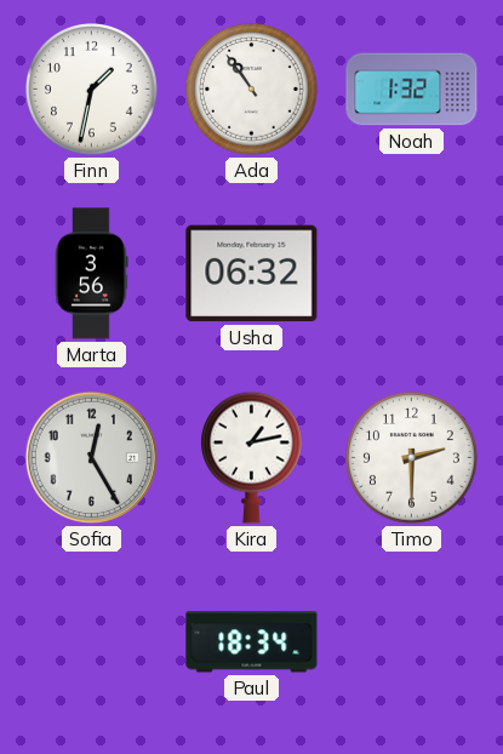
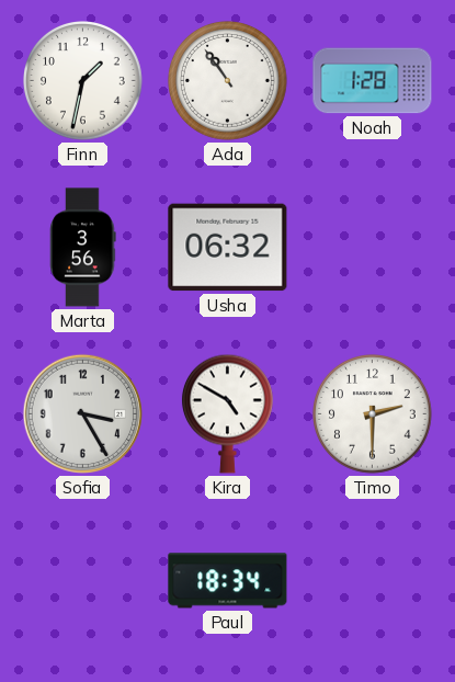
Noah: 1:32 -> 1:28 (373, 81)
Sofia: 12:25 -> 3:25 (82, 413)
Kira: 1:13 -> 4:50 (227, 413)
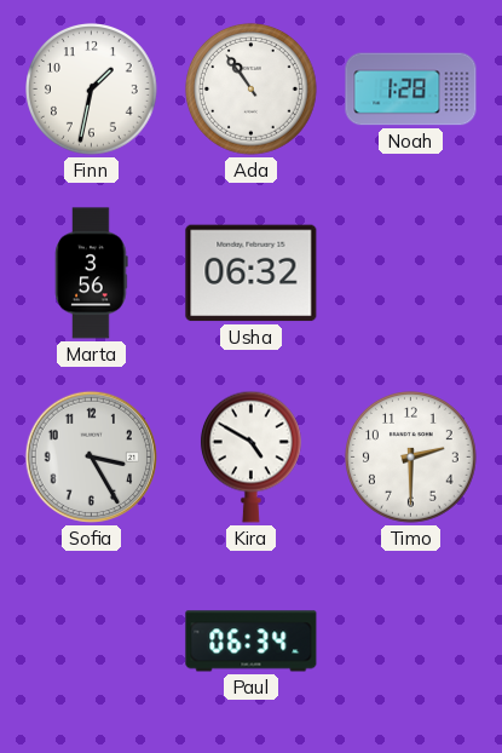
Paul: 18:34 -> 06:34 (252, 642)
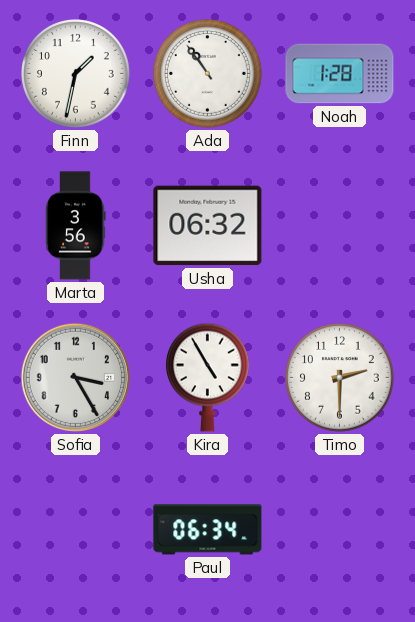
Kira: 4:50 -> 4:55 (207, 377)
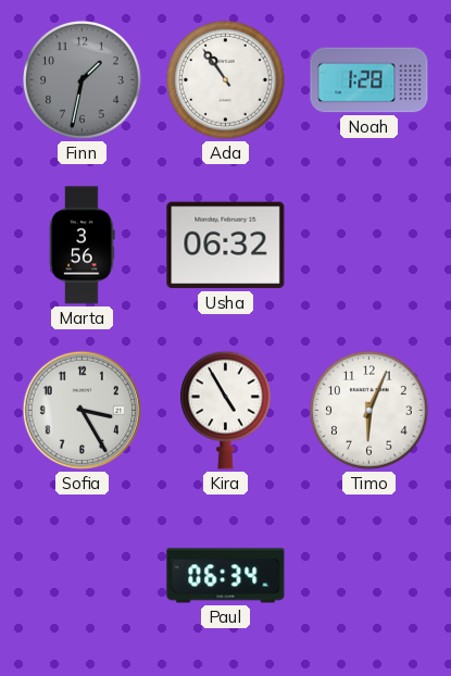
Finn dial: white -> grey (83, 80)
Timo: 2:30 -> 6:04 (369, 411)
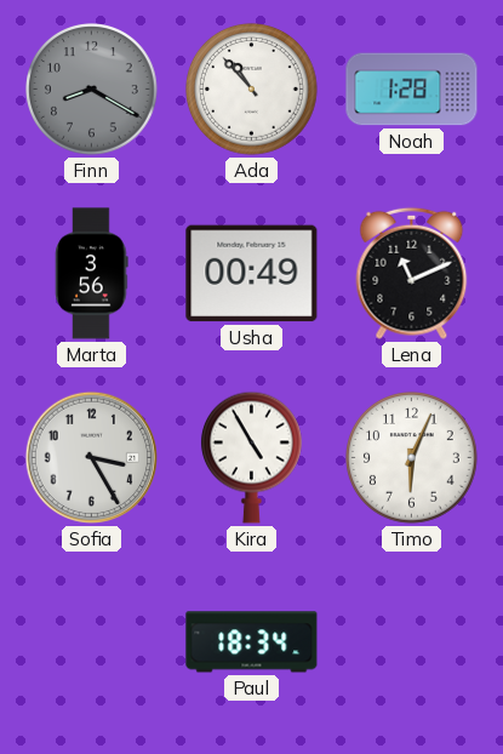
Finn: 1:32 -> 8:20 (92, 90)
Ada: 10:54 -> 10:53 (252, 90)
Usha: 06:32 -> 00:49 (252, 274)
Lena: none -> 11:11 (412, 273)
Paul: 06:34 -> 18:34 (252, 642)
